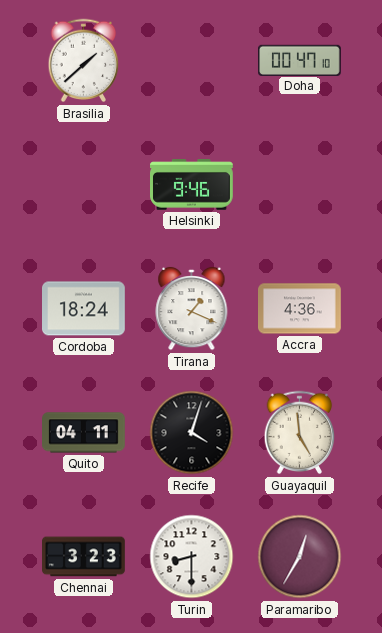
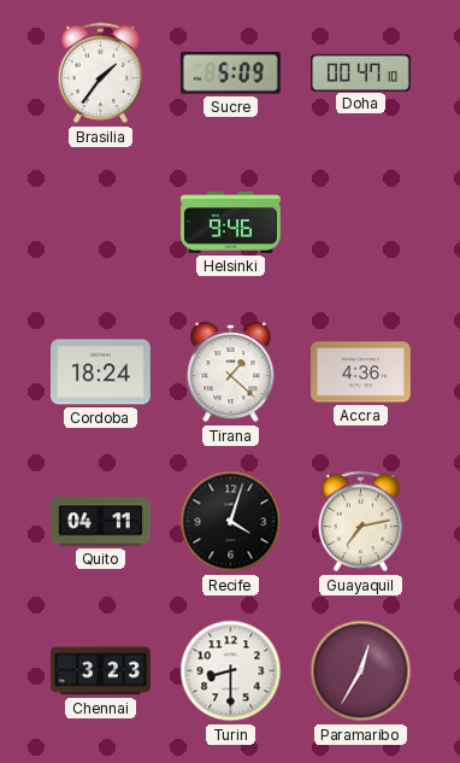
Brasilia: 1:38 -> 1:36 (101, 74)
Sucre: none -> 5:09 (230, 72)
Tirana: 1:19 -> 1:22 (231, 372)
Guayaquil: 4:59 -> 7:13 (361, 522)
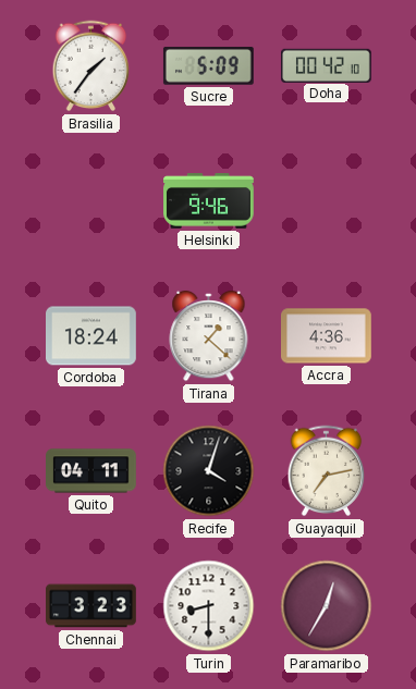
Doha: 00:47 -> 00:42 (327, 65)
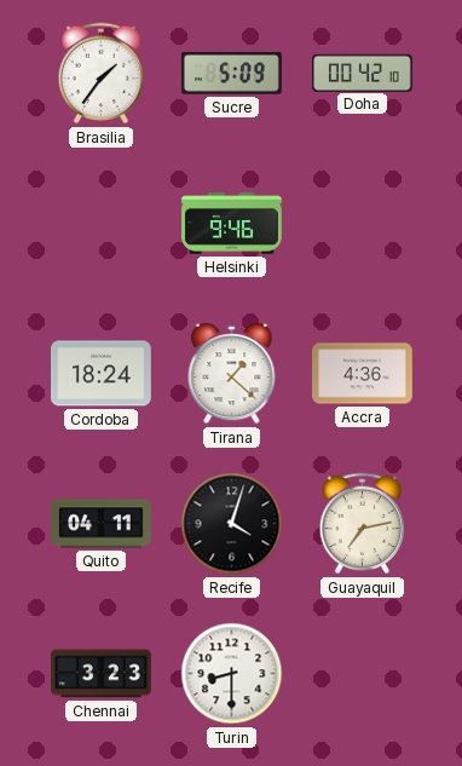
Paramaribo: 12:35 -> none (327, 606)
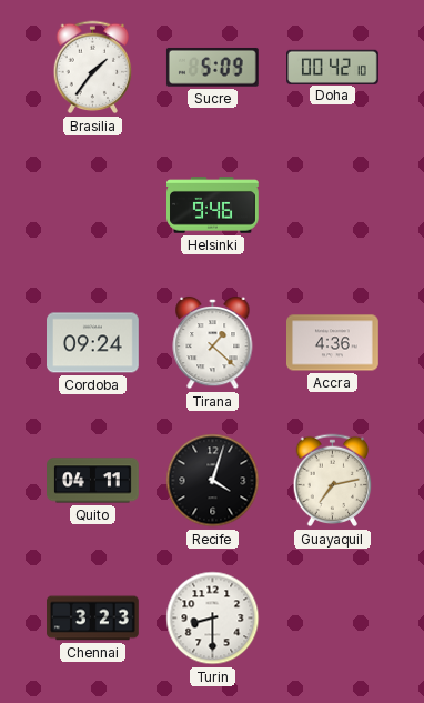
Cordoba: 18:24 -> 09:24 (93, 343)
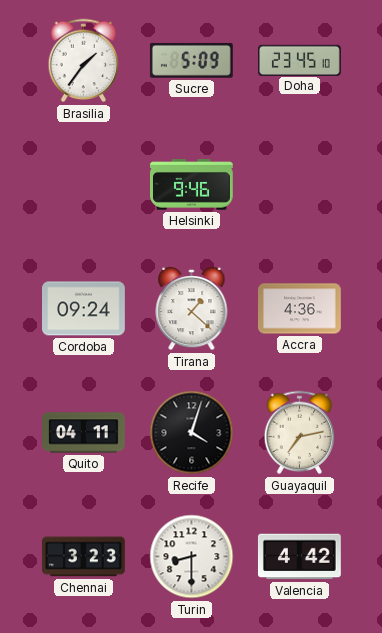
Doha: 00:42 -> 23:45 (300, 60)
Valencia: none -> 4:42 (299, 557)
